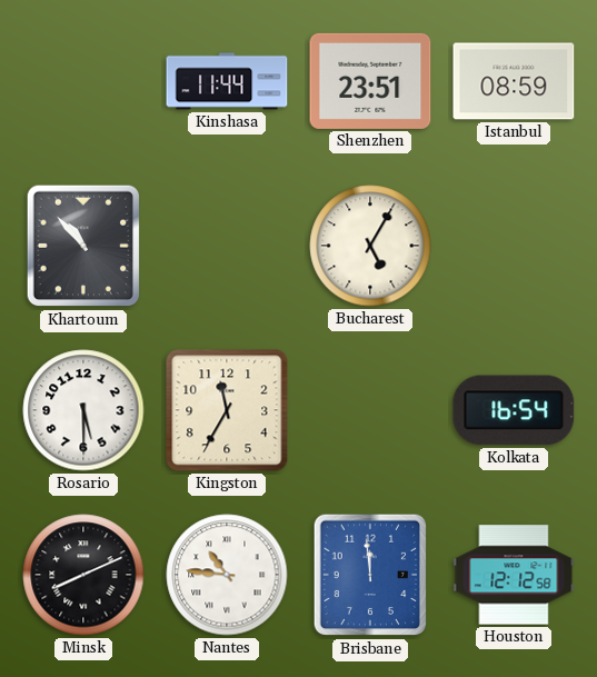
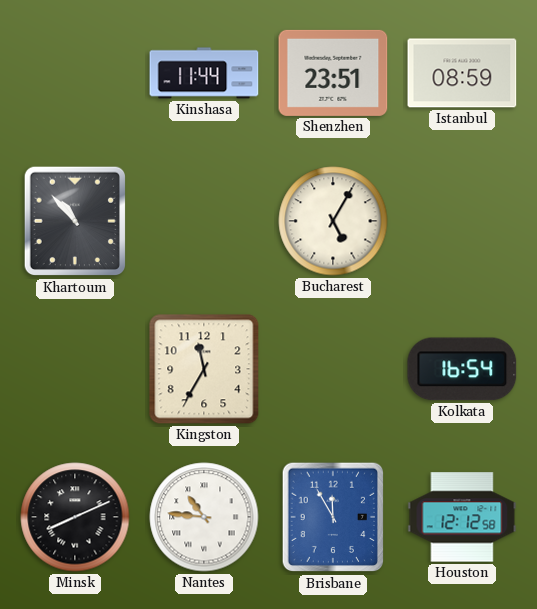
Rosario: 5:30 -> none (83, 410)
Brisbane: 11:59 -> 11:55 (333, 517)
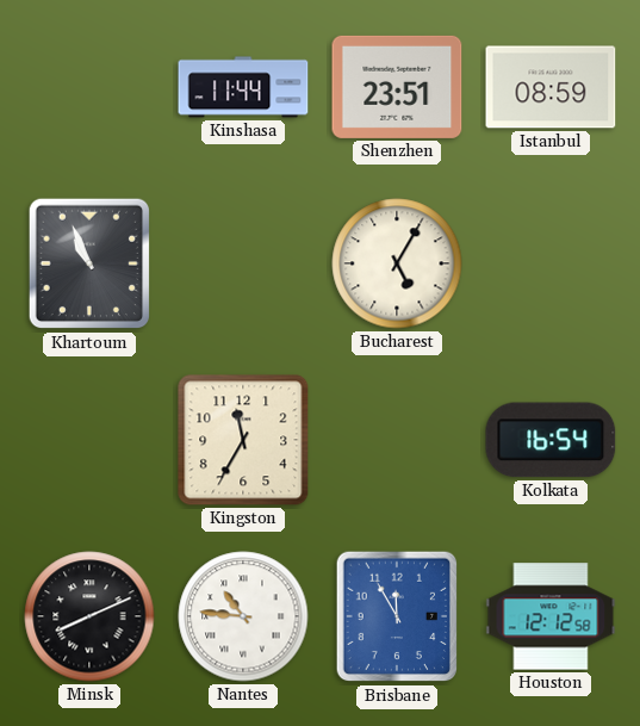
Khartoum: 10:53 -> 10:56 (89, 263)
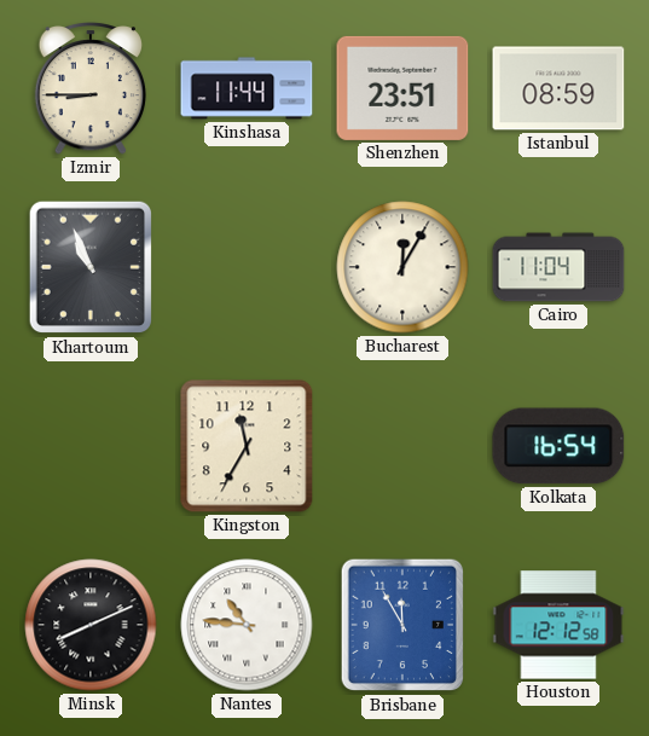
Izmir: none -> 8:45 (89, 89)
Bucharest: 5:05 -> 12:05 (402, 267)
Cairo: none -> 11:04 (558, 267)
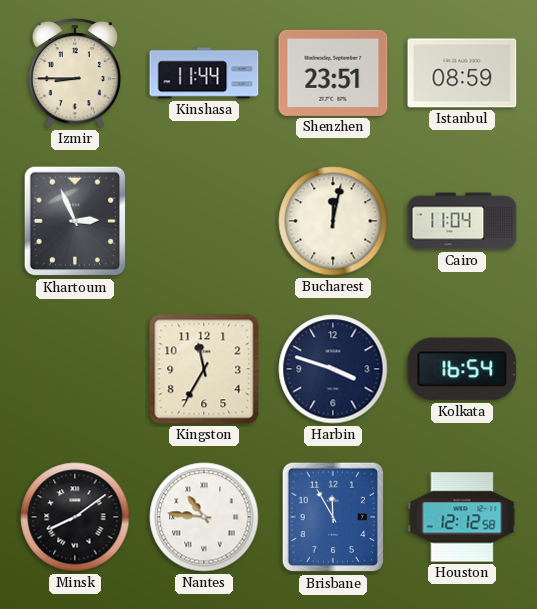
Khartoum: 10:56 -> 2:56 (75, 221)
Bucharest: 12:05 -> 12:02 (333, 221)
Harbin: none -> 3:48 (333, 369)
Minsk: 8:11 -> 8:09 (75, 517)
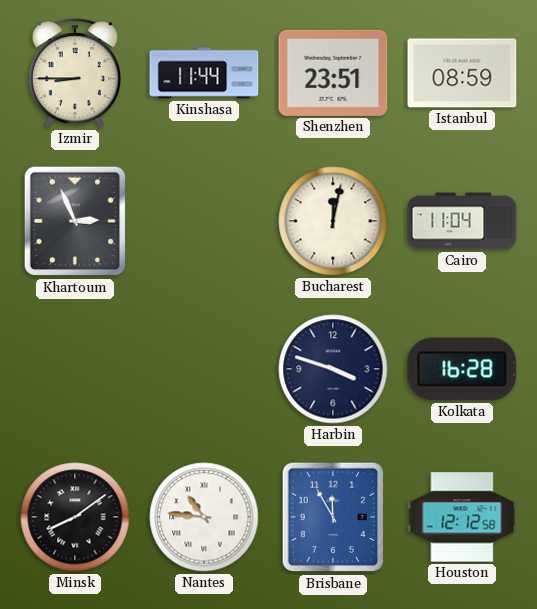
Kingston: 11:35 -> none (204, 369)
Kolkata: 16:54 -> 16:28 (462, 369)
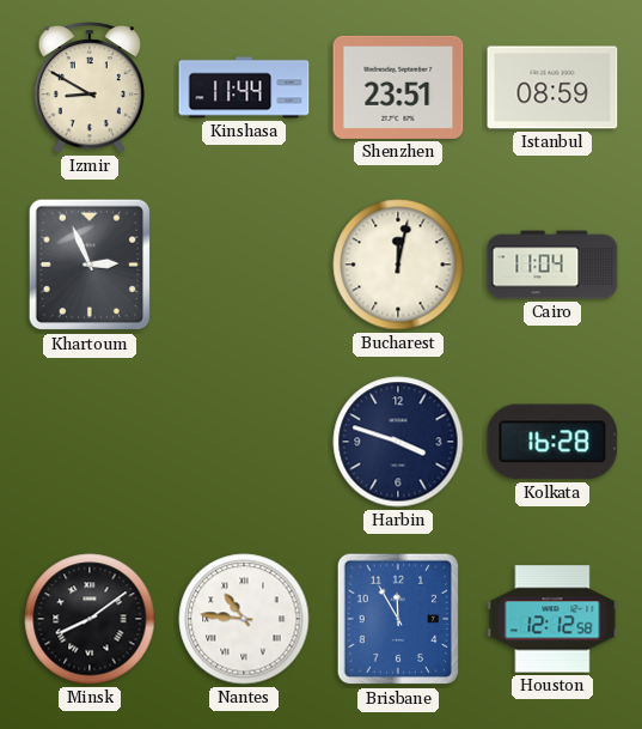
Izmir: 8:45 -> 8:50 (88, 89)
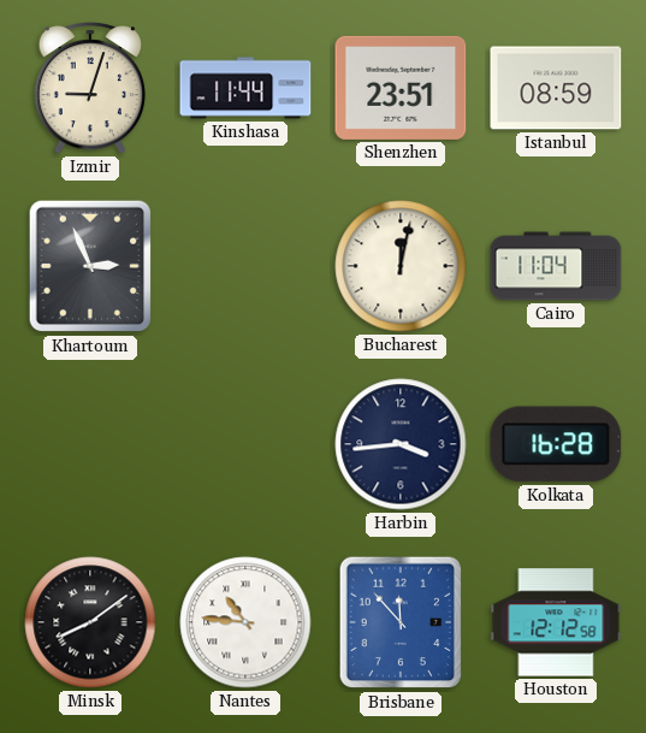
Izmir: 8:50 -> 9:03 (89, 89)
Harbin: 3:48 -> 3:44 (401, 444)
Brisbane: 11:55 -> 11:53 (401, 622)
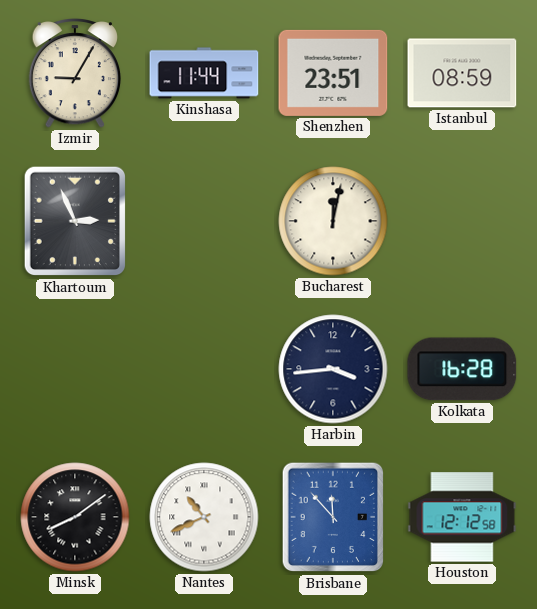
Izmir: 9:03 -> 9:05 (74, 74)
Cairo: 11:04 -> none (556, 266)
Nantes: 10:46 -> 10:41 (204, 517)
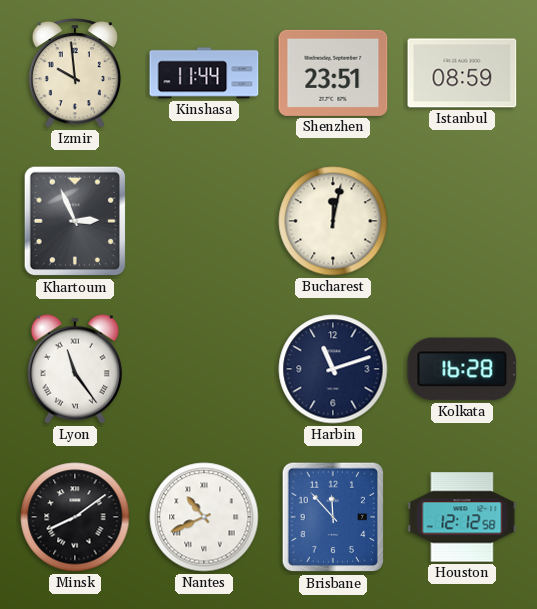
Izmir: 9:05 -> 9:59 (74, 74)
Lyon: none -> 11:24 (75, 369)
Harbin: 3:44 -> 11:12 (333, 369)
